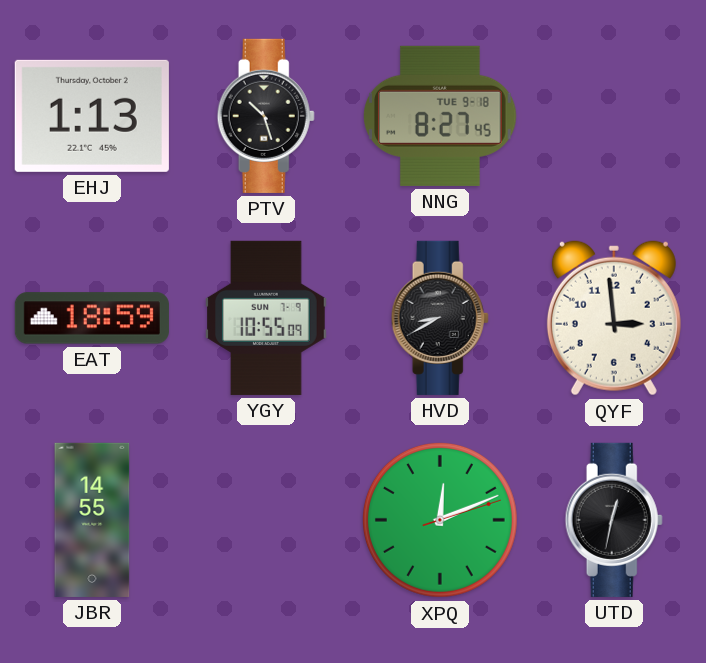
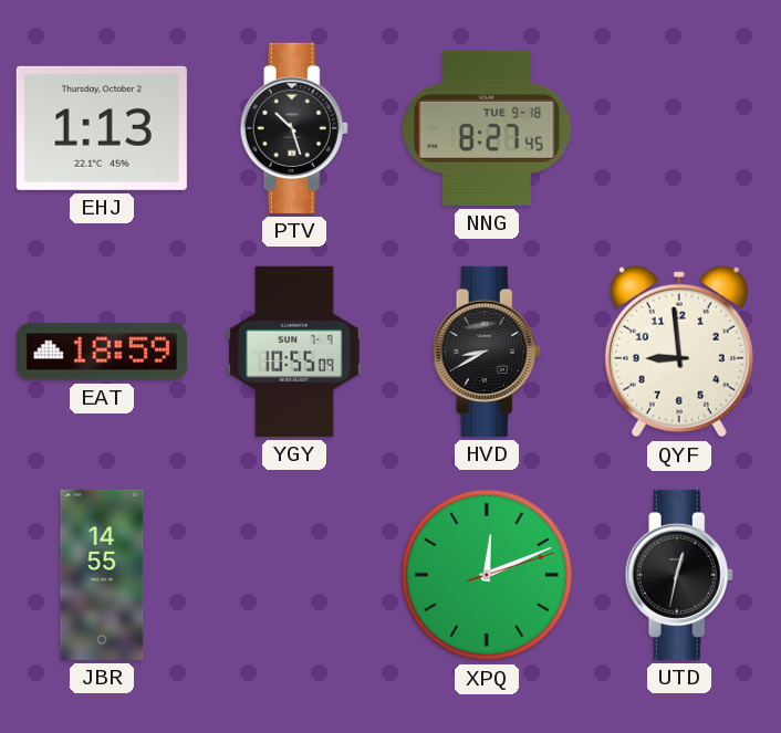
QYF: 2:59 -> 8:59 (679, 352)
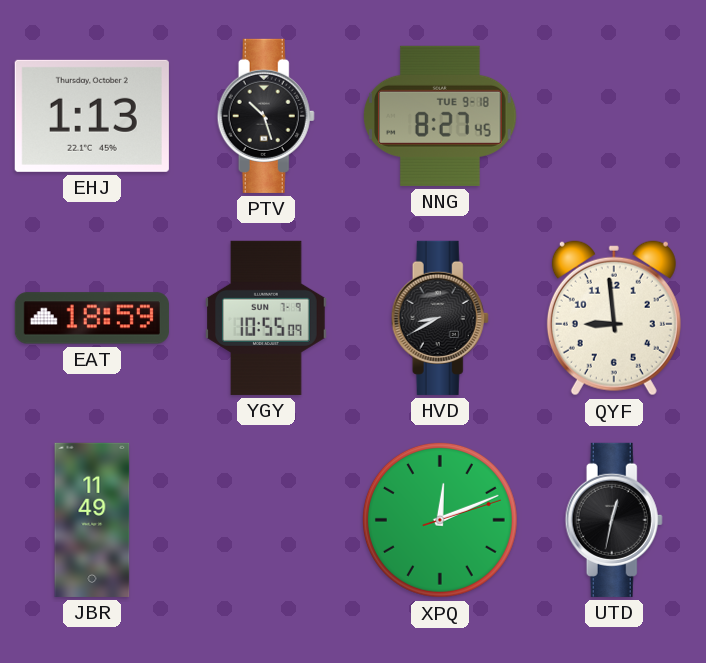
JBR: 14:55 -> 11:49 (92, 520)
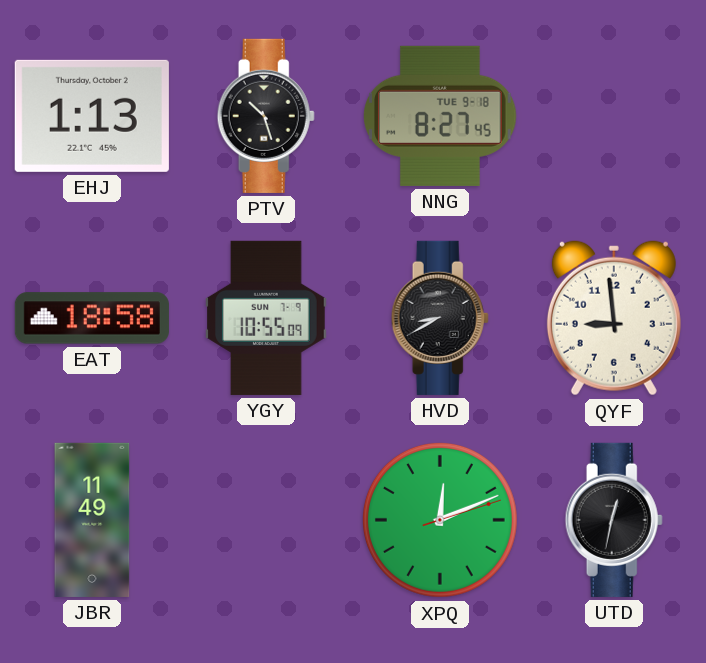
EAT: 18:59 -> 18:58 (92, 318)
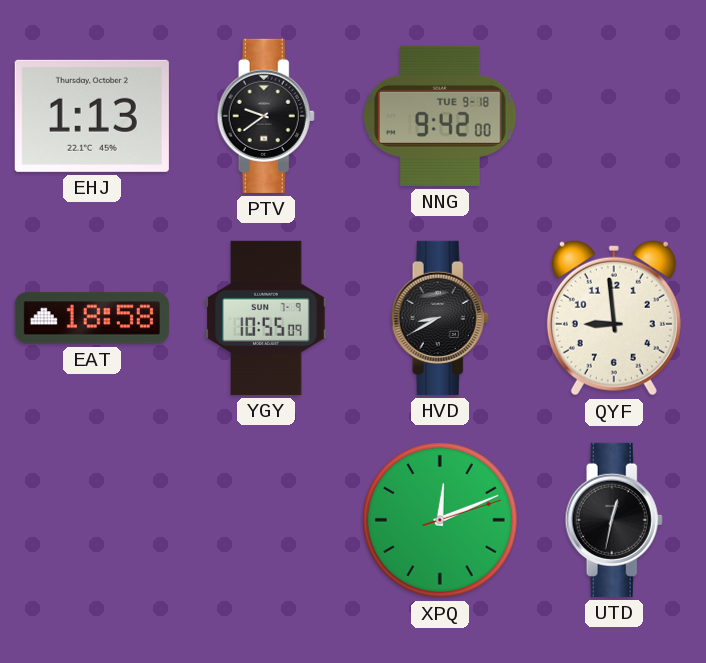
PTV: 10:27 -> 9:39 (266, 116)
NNG: 8:27 -> 9:42 (440, 116)
JBR: 11:49 -> none (92, 520)
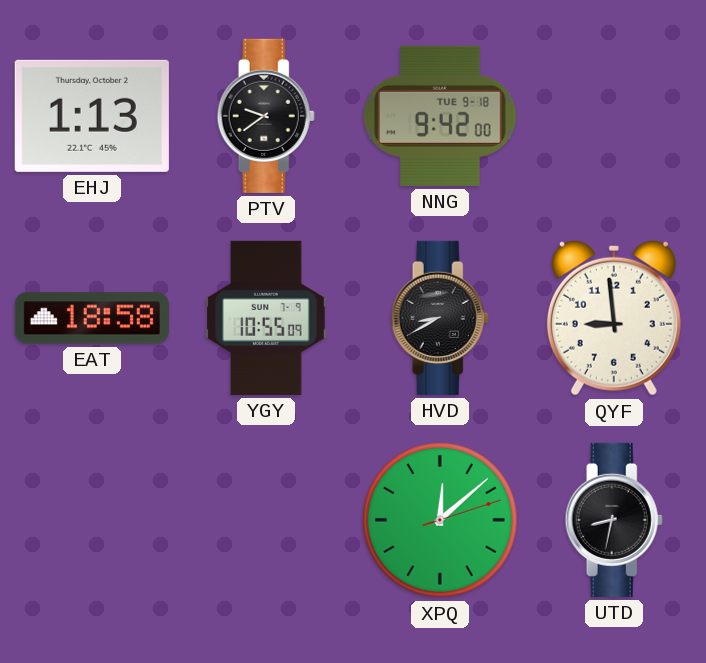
XPQ: 12:11 -> 12:08 (440, 520)
UTD: 12:32 -> 8:32 (614, 520)
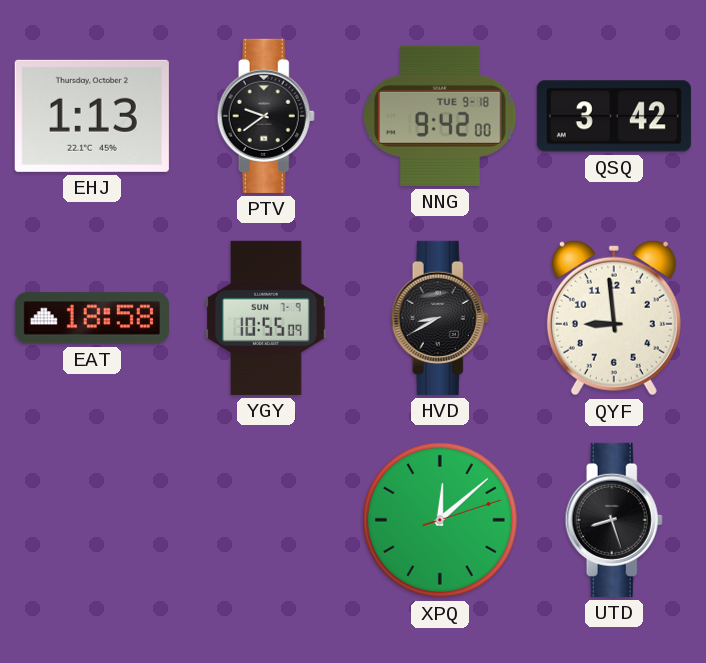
QSQ: none -> 3:42 (614, 116)
UTD: 8:32 -> 8:27 (614, 520)
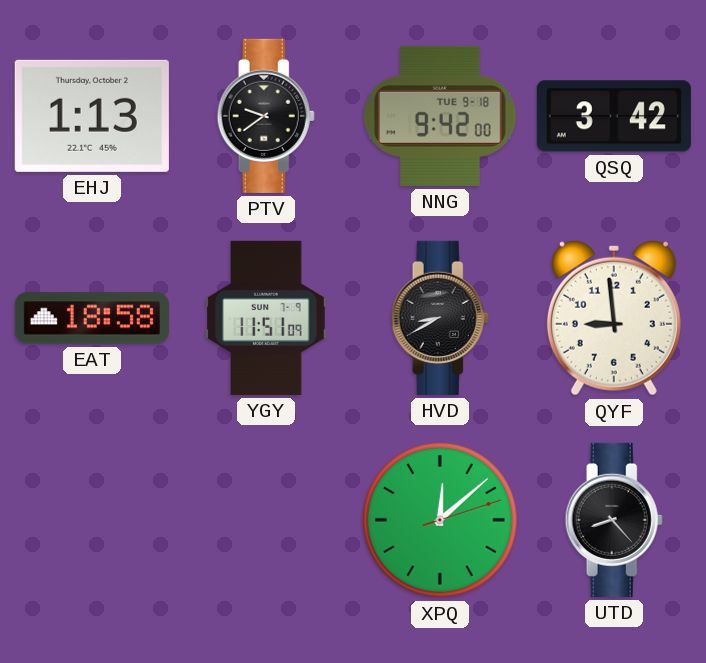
YGY: 10:55 -> 11:51 (266, 318)
UTD: 8:27 -> 8:23 (614, 520)
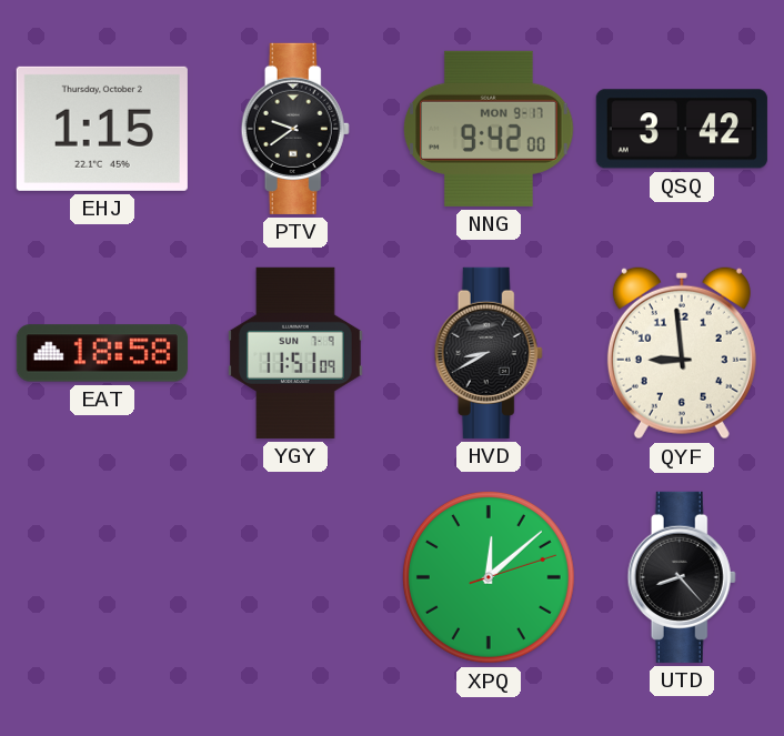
EHJ: 1:13 -> 1:15 (102, 129)
NNG date: TUE 9-18 -> MON 9-17 (489, 129)
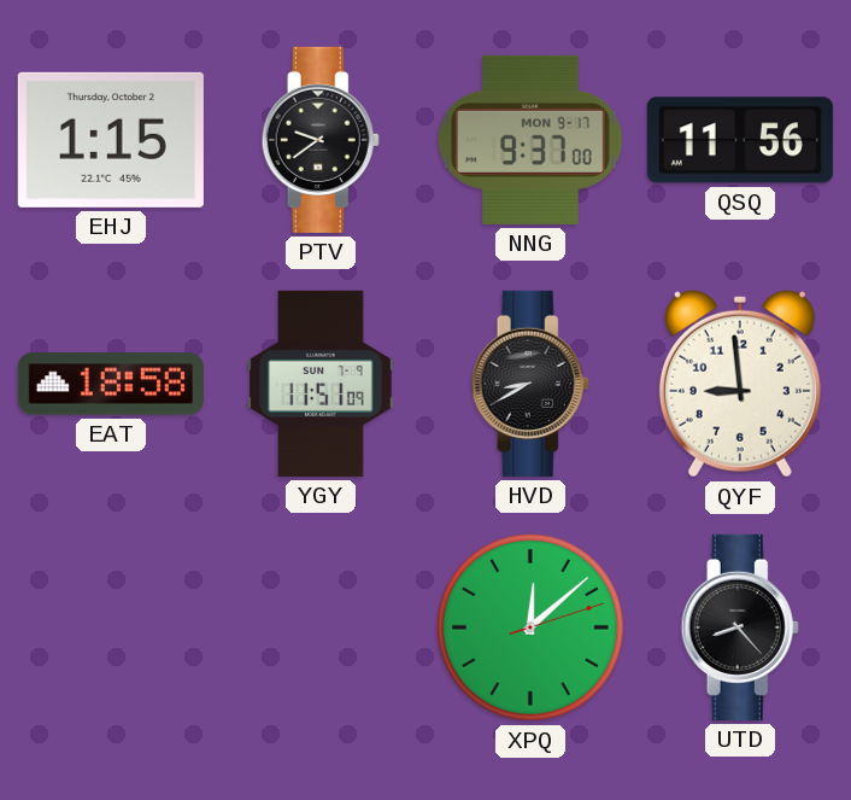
NNG: 9:42 -> 9:37 (530, 140)
QSQ: 3:42 -> 11:56 (740, 140)
